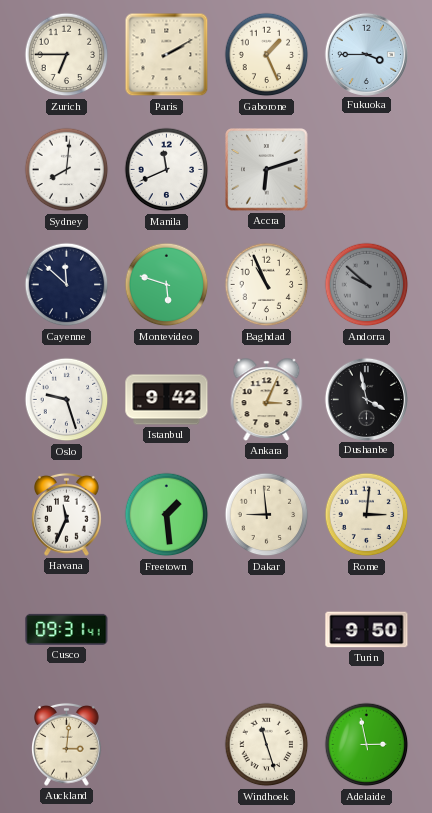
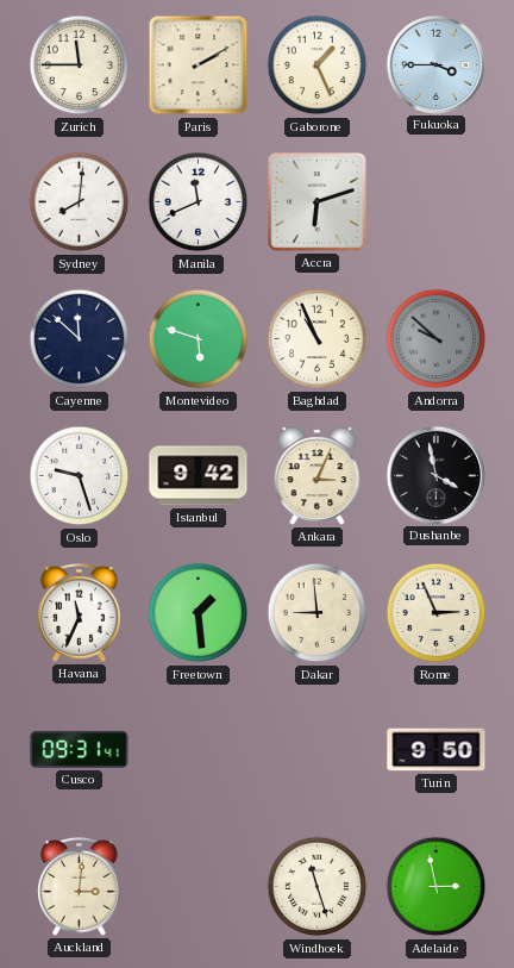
Zurich: 6:45 -> 11:45 (80, 65)
Rome: 3:01 -> 2:56 (437, 613)
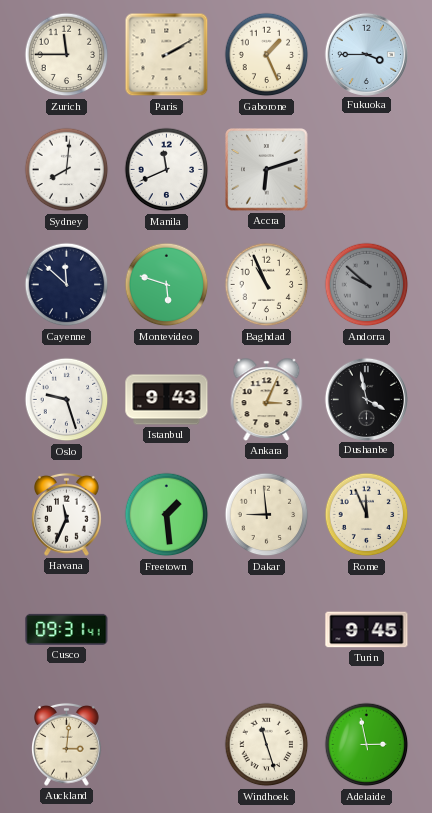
Istanbul: 9:42 -> 9:43 (167, 400)
Rome: 2:56 -> 11:56 (367, 515)
Turin: 9:50 -> 9:45 (367, 630)
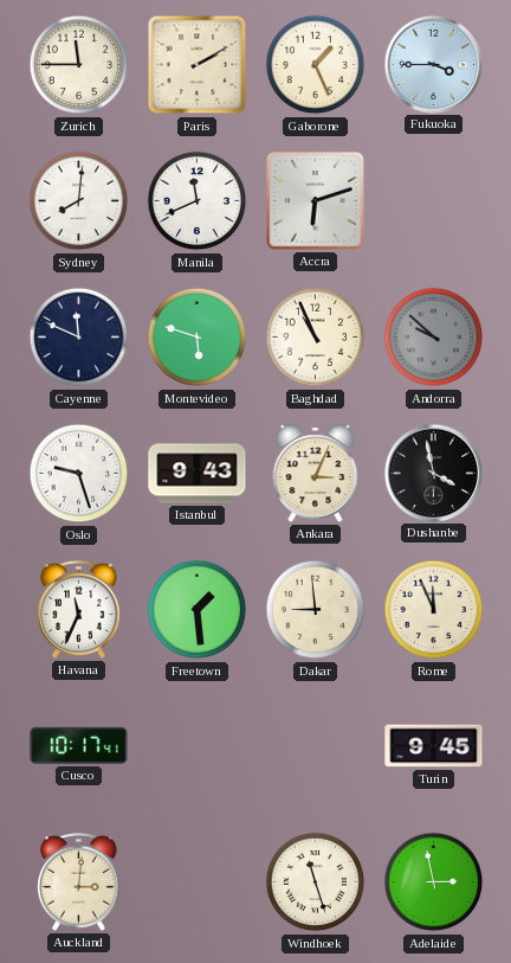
Cayenne: 11:52 -> 11:49 (79, 338)
Cusco: 09:31 -> 10:17 (79, 745)
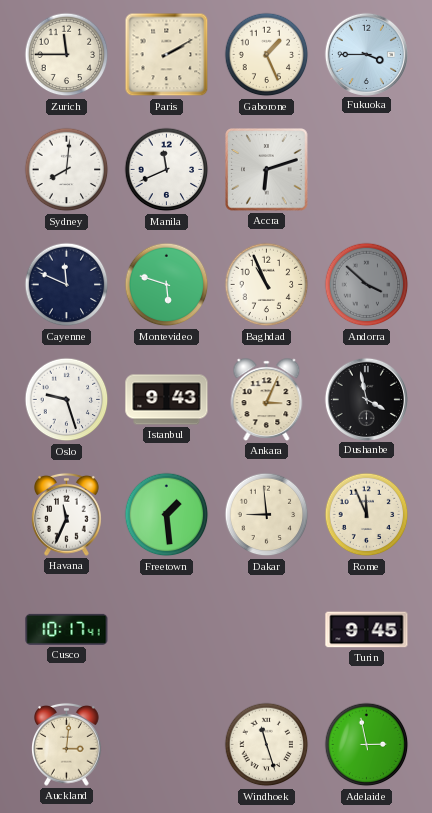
Andorra: 9:52 -> 3:52 (367, 285)
